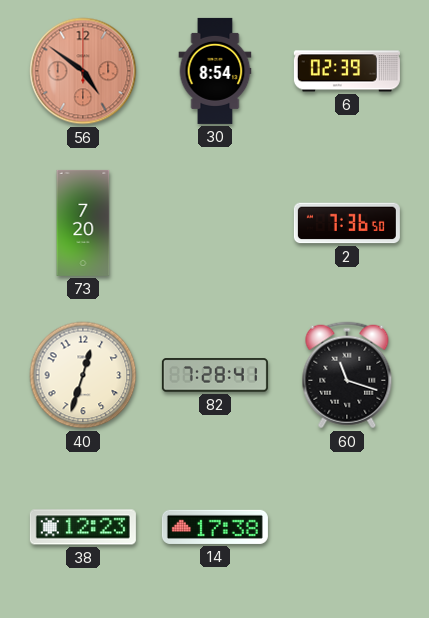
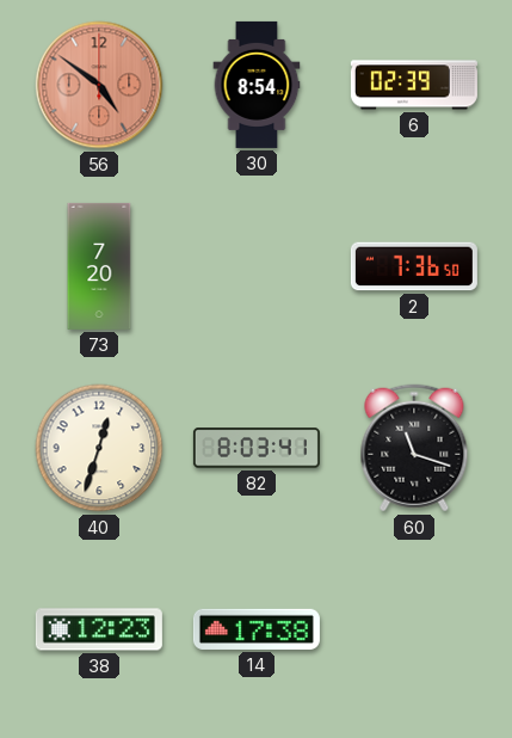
82: 7:28 -> 8:03 (257, 448)
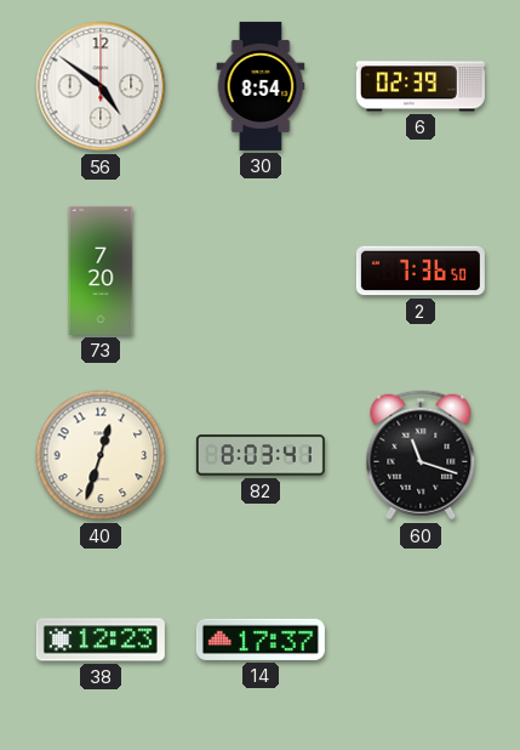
56 dial: salmon -> white (101, 86)
14: 17:38 -> 17:37 (261, 640)
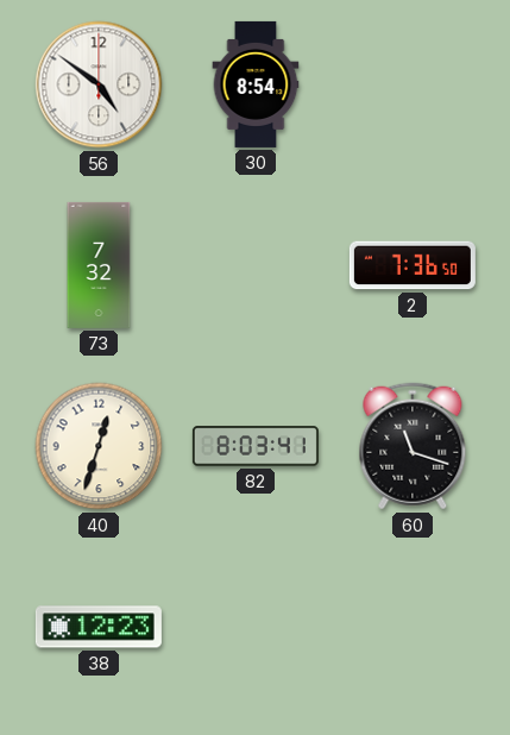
6: 02:39 -> none (421, 86)
73: 7:20 -> 7:32 (99, 265)
14: 17:37 -> none (261, 640)
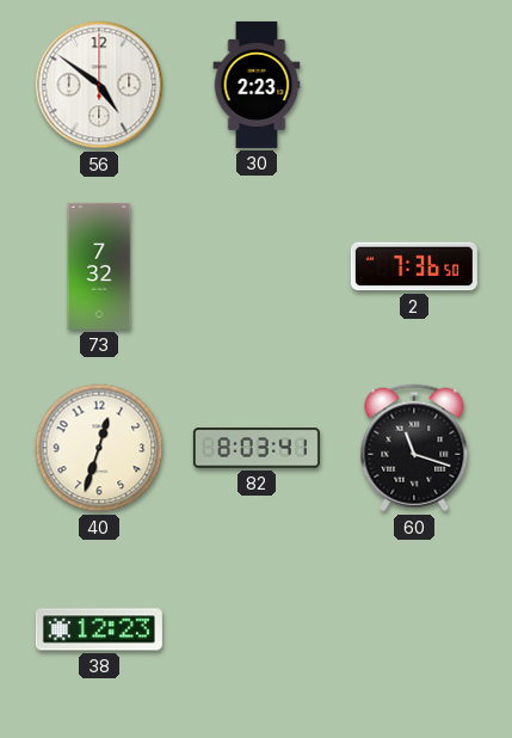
30: 8:54 -> 2:23 (257, 85)
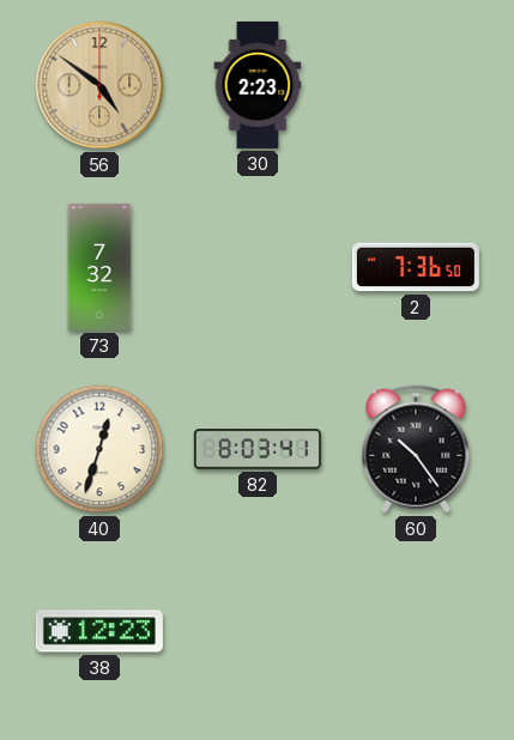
56 dial: white -> champagne (99, 85)
60: 11:18 -> 10:24 (416, 449)
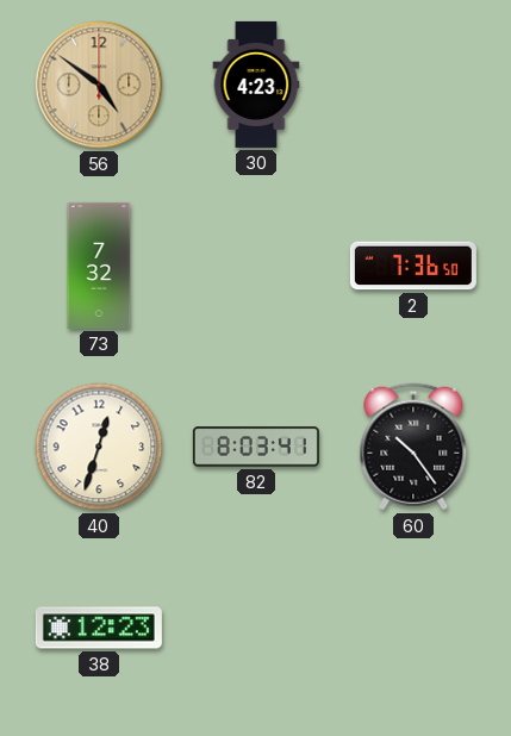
30: 2:23 -> 4:23 (256, 85)
